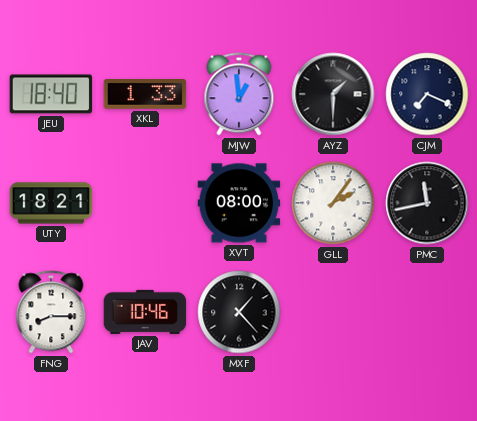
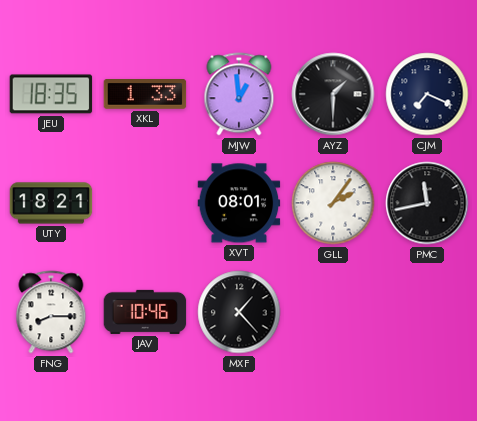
JEU: 18:40 -> 18:35 (51, 94)
XVT: 08:00 -> 08:01 (239, 203)
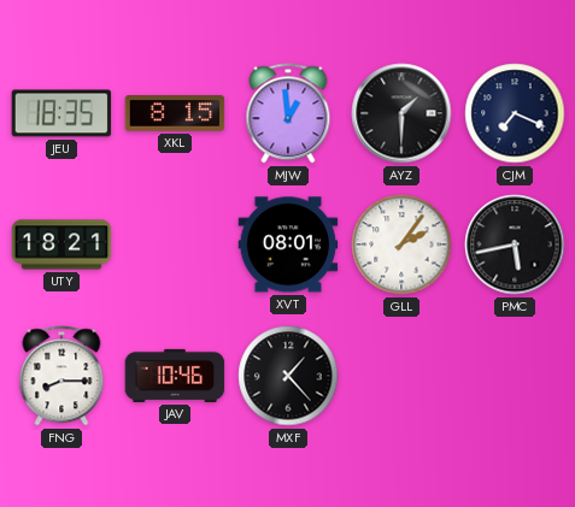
XKL: 1:33 -> 8:15 (175, 114)
PMC: 11:43 -> 5:43 (515, 244)
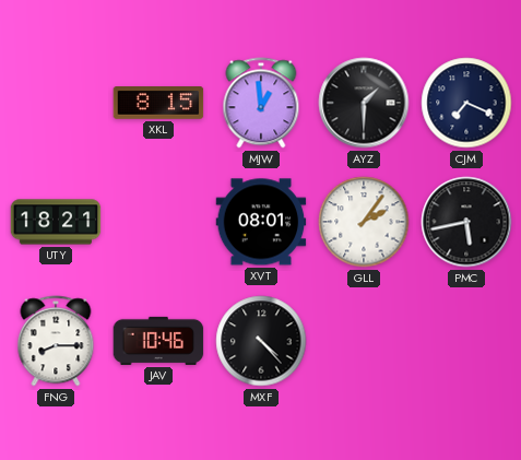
JEU: 18:35 -> none (61, 113)
MXF: 1:23 -> 4:23 (261, 341)
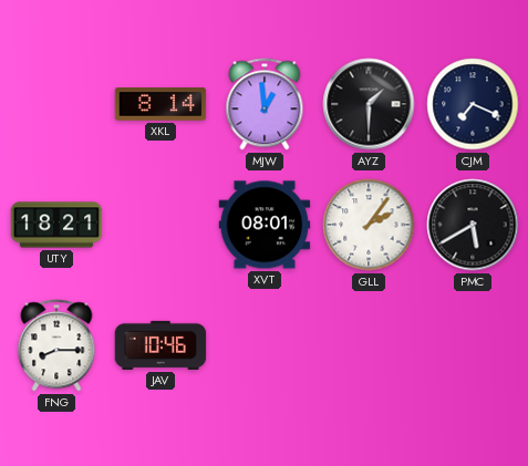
XKL: 8:15 -> 8:14 (161, 105)
PMC: 5:43 -> 5:40 (473, 225)
MXF: 4:23 -> none (261, 341)
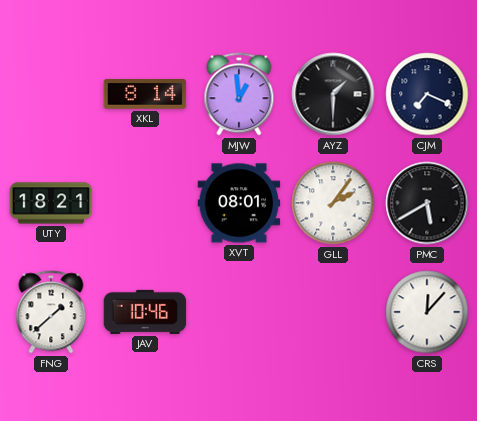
FNG: 8:15 -> 1:38 (51, 312)
CRS: none -> 12:07 (427, 312)
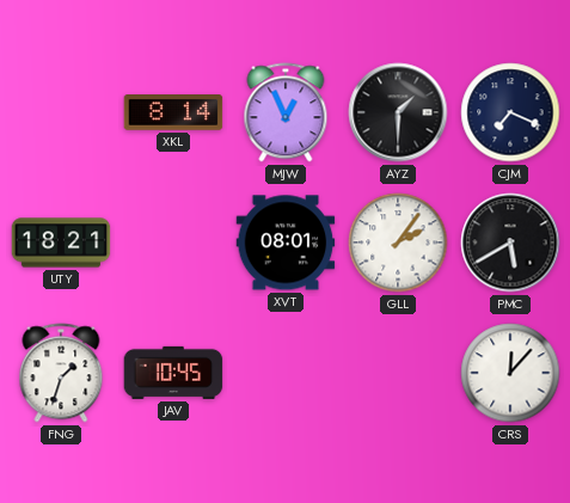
MJW: 12:59 -> 12:56 (286, 112)
FNG: 1:38 -> 1:33 (61, 373)
JAV: 10:46 -> 10:45 (173, 373)
